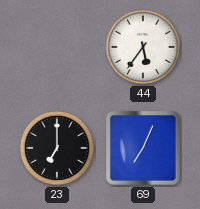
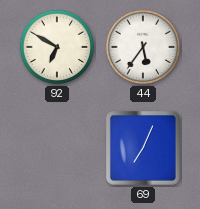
92: none -> 6:50 (57, 47)
23: 7:00 -> none (57, 148)
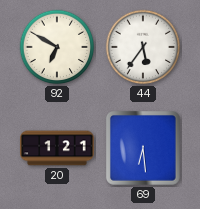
20: none -> 1:21 (57, 148)
69: 7:04 -> 6:29 (143, 148)
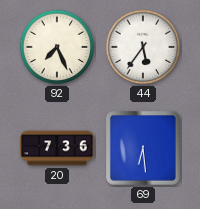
92: 6:50 -> 7:26 (57, 47)
20: 1:21 -> 7:36 (57, 148)
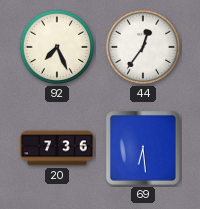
44: 5:36 -> 12:36 (143, 47)
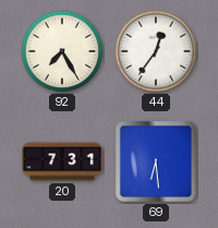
92: 7:26 -> 7:25 (62, 51)
20: 7:36 -> 7:31 (62, 161)
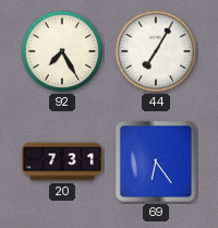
44: 12:36 -> 7:05 (156, 51)
69: 6:29 -> 6:24 (156, 161)
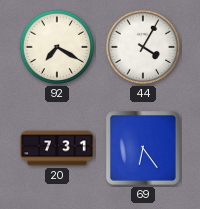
92: 7:25 -> 7:20 (57, 47)
44: 7:05 -> 4:05 (143, 47)
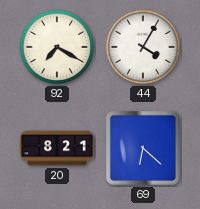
20: 7:31 -> 8:21 (57, 148)
69: 6:24 -> 6:22 (143, 148)
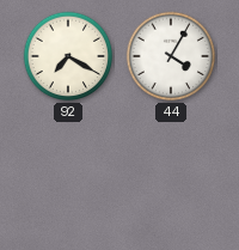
20: 8:21 -> none (57, 148)
69: 6:22 -> none (143, 148)
